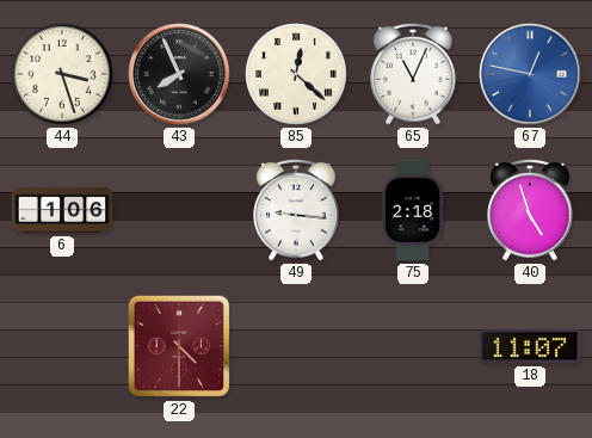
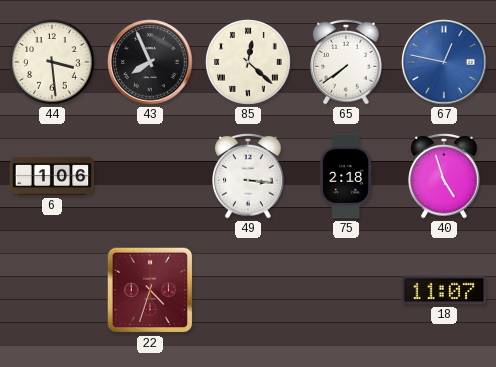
44: 3:27 -> 3:29 (52, 62)
65: 11:04 -> 7:39 (346, 62)
49: 9:16 -> 3:16 (248, 176)
22: 4:30 -> 4:33 (150, 290)
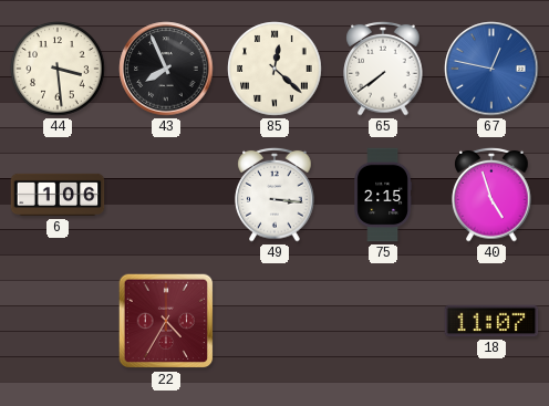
75: 2:18 -> 2:15 (382, 195)
22: 4:33 -> 4:35 (166, 321)
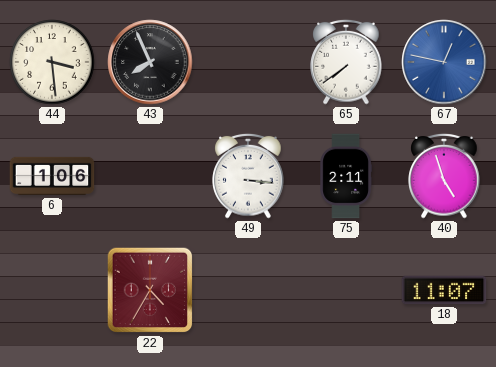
85: 12:22 -> none (274, 69)
75: 2:15 -> 2:11 (345, 176)
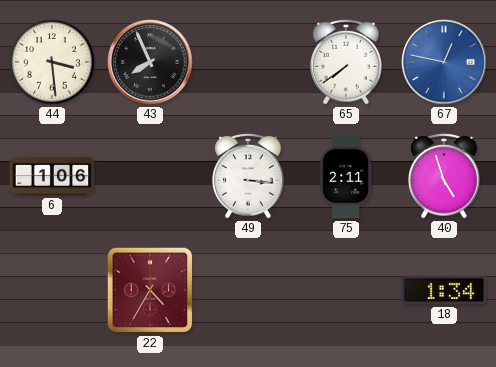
18: 11:07 -> 1:34 (444, 290)
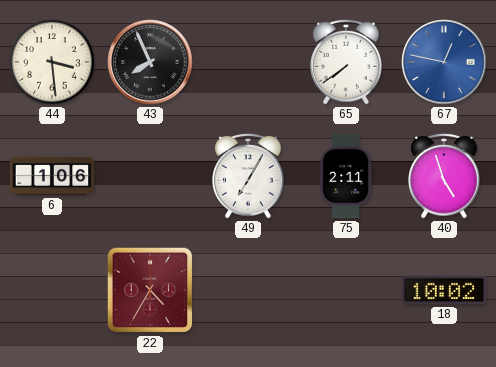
49: 3:16 -> 7:05 (248, 176)
18: 1:34 -> 10:02 (444, 290)
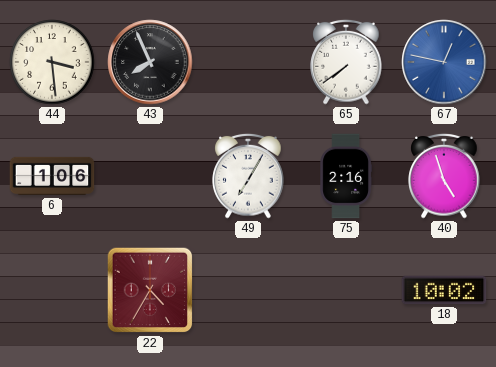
75: 2:11 -> 2:16 (345, 176)
